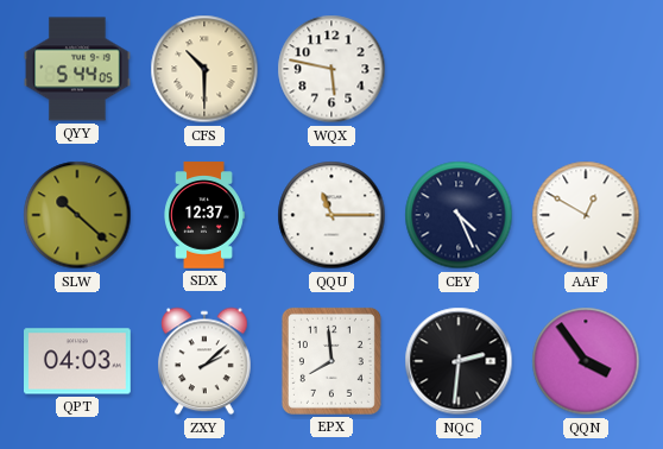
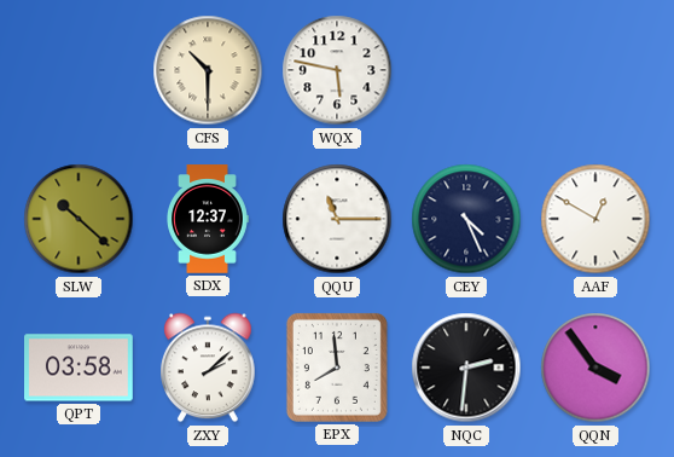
QYY: 5:44 -> none (77, 69)
QPT: 04:03 -> 03:58 (80, 368)
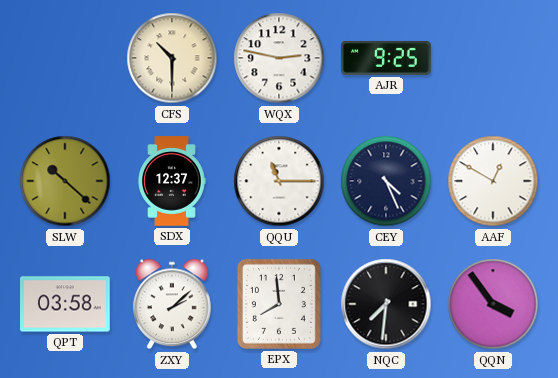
WQX: 5:47 -> 2:47 (279, 58)
AJR: none -> 9:25 (386, 58)
NQC: 2:31 -> 7:31 (386, 304)
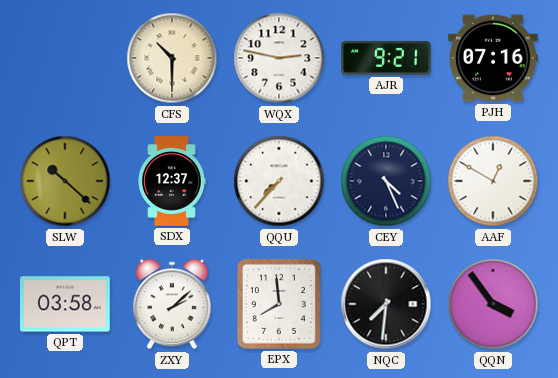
AJR: 9:25 -> 9:21 (386, 58)
PJH: none -> 07:16 (494, 58)
QQU: 11:15 -> 7:37 (279, 181)
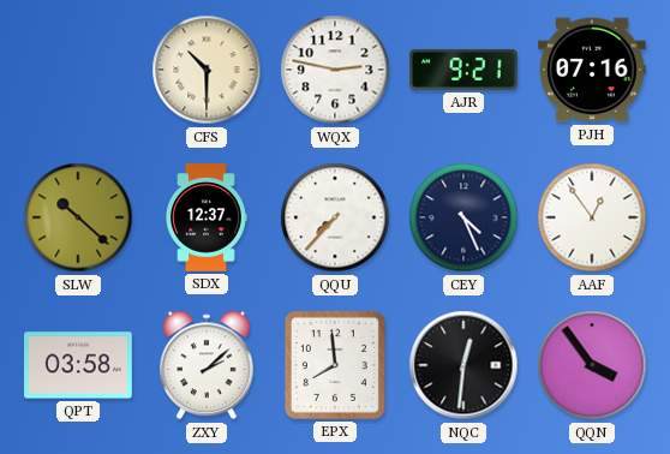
AAF: 12:50 -> 12:54 (592, 217)
NQC: 7:31 -> 12:31 (463, 365)
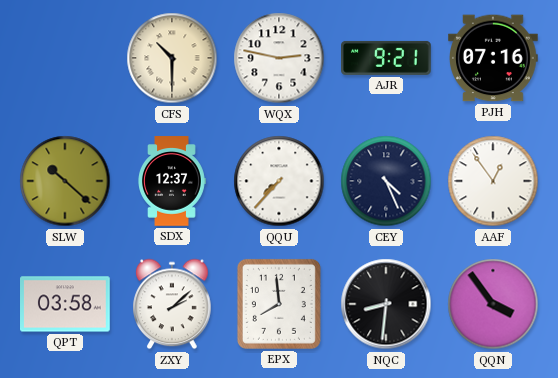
NQC: 12:31 -> 8:31 (386, 304)
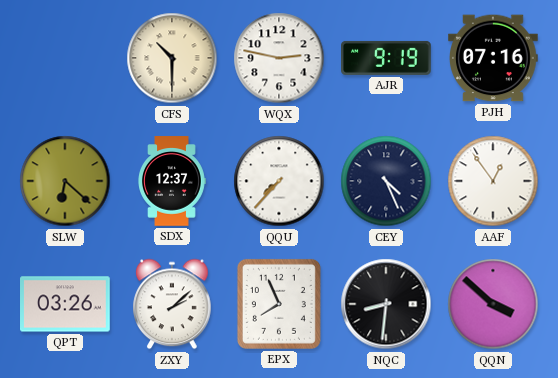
AJR: 9:21 -> 9:19 (386, 58)
SLW: 10:22 -> 6:22 (65, 181)
QPT: 03:58 -> 03:26 (66, 304)
EPX: 7:59 -> 7:56 (279, 304)
QQN: 3:54 -> 3:52 (493, 304)
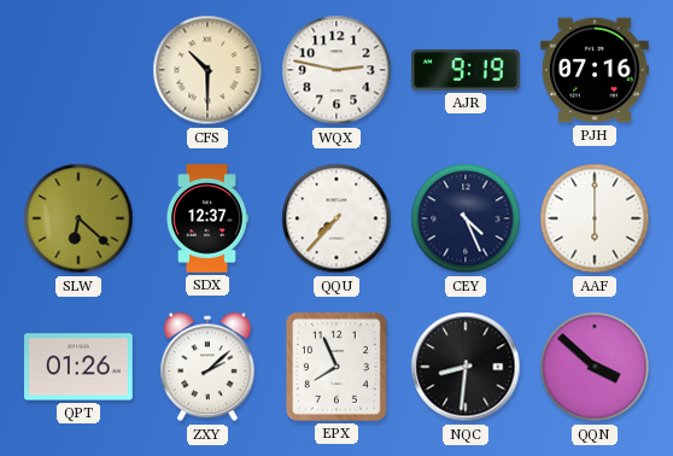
AAF: 12:54 -> 6:00 (595, 218)
QPT: 03:26 -> 01:26 (80, 367)
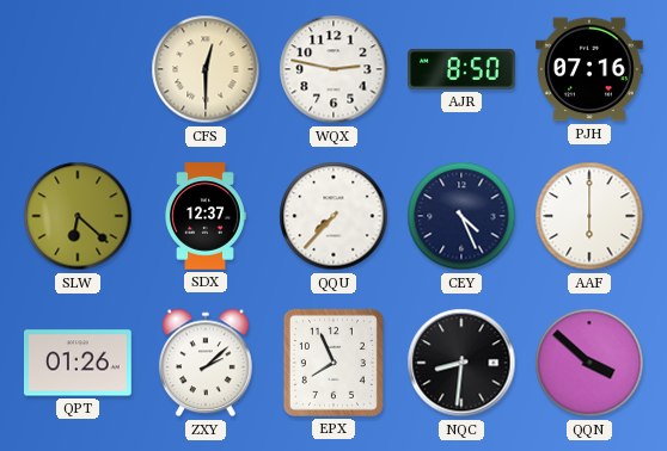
CFS: 10:30 -> 12:30 (206, 69)
AJR: 9:19 -> 8:50 (461, 69)
